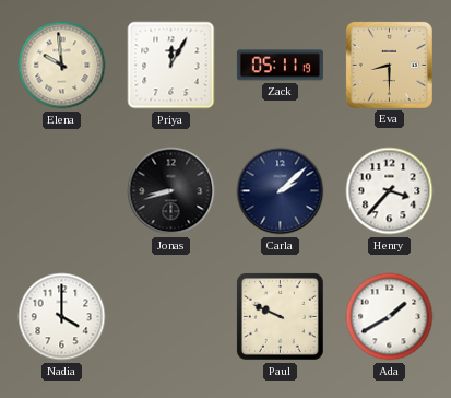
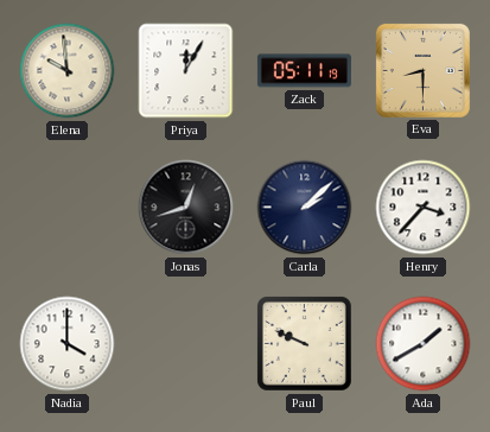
Jonas: 8:42 -> 12:42 (186, 208)
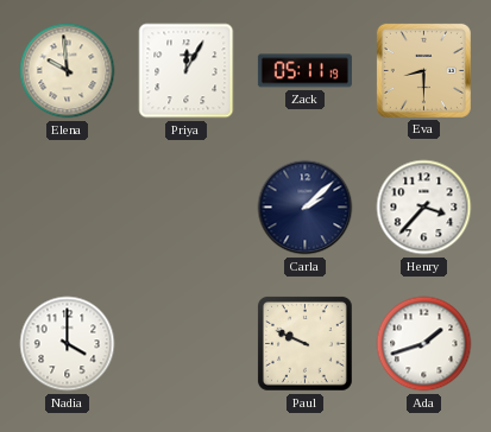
Jonas: 12:42 -> none (186, 208)
Ada: 1:40 -> 1:42 (424, 344)
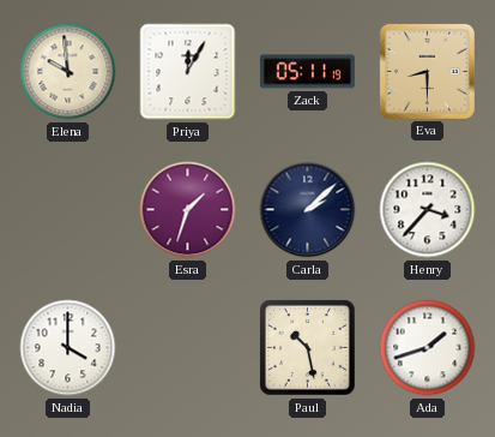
Esra: none -> 1:33 (188, 210)
Paul: 9:49 -> 10:28 (307, 347)
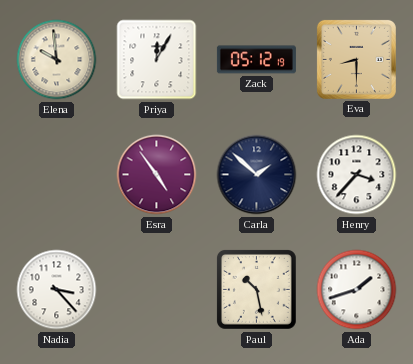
Zack: 05:11 -> 05:12 (256, 60)
Esra: 1:33 -> 4:54 (157, 175)
Carla: 2:08 -> 1:52 (257, 175)
Nadia: 4:00 -> 3:23 (57, 290)
